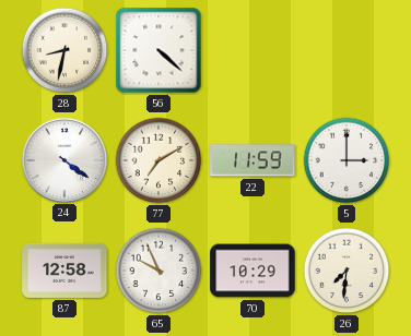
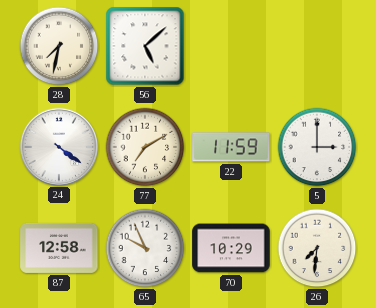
28: 8:32 -> 7:32 (59, 46)
56: 4:22 -> 5:08 (145, 46)
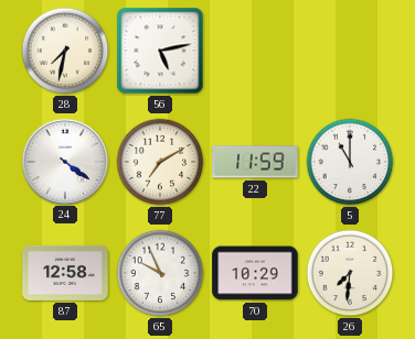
56: 5:08 -> 5:13 (160, 51)
5: 3:00 -> 11:00 (350, 162)
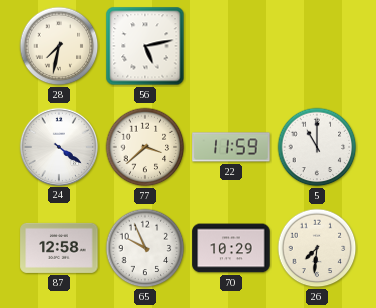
77: 7:10 -> 3:38 (145, 147)
